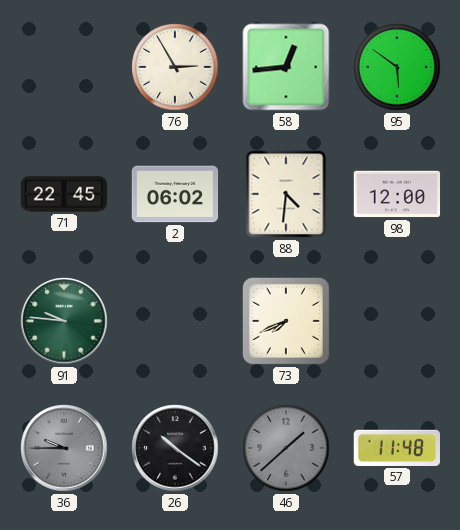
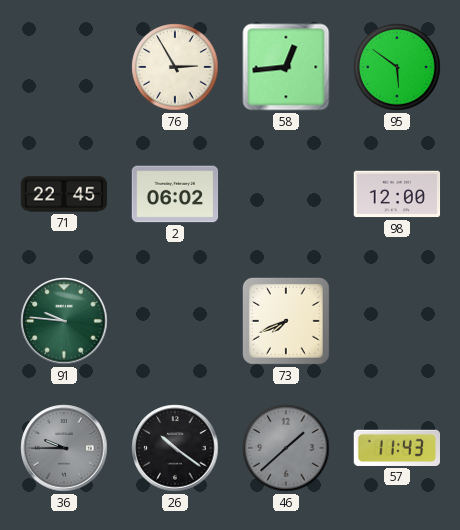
88: 4:31 -> none (286, 194)
57: 11:48 -> 11:43 (396, 448)
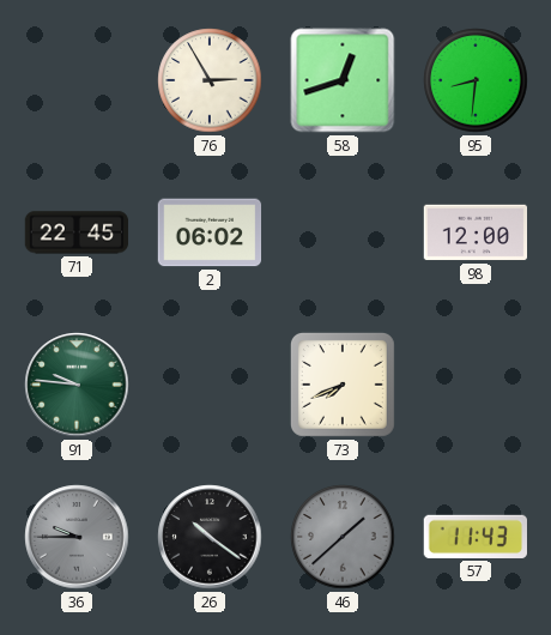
58: 12:44 -> 12:42 (343, 80)
95: 5:51 -> 8:31 (476, 80)
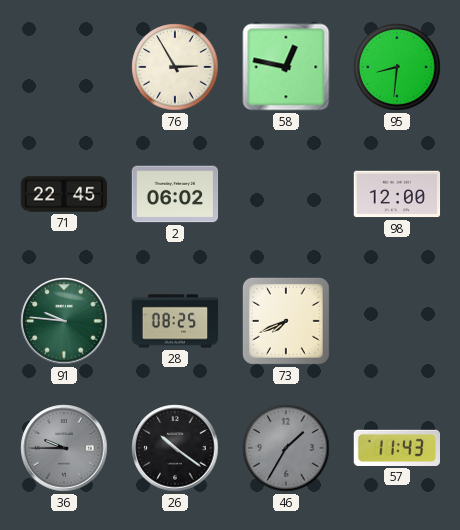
58: 12:42 -> 12:47 (286, 67)
28: none -> 08:25 (175, 321)
46: 1:38 -> 1:35 (286, 448)
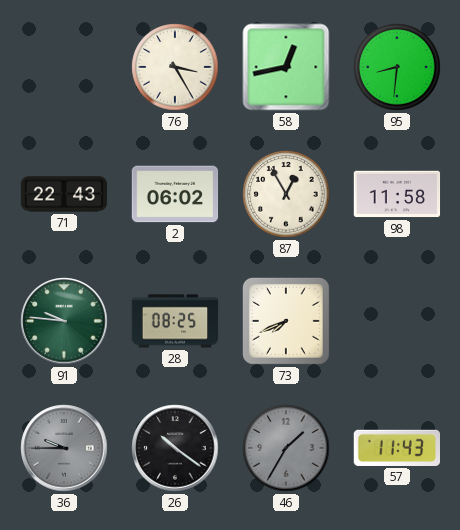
76: 2:55 -> 3:25 (175, 67)
58: 12:47 -> 12:43 (286, 67)
71: 22:45 -> 22:43 (64, 194)
87: none -> 12:55 (286, 194)
98: 12:00 -> 11:58 (397, 194)
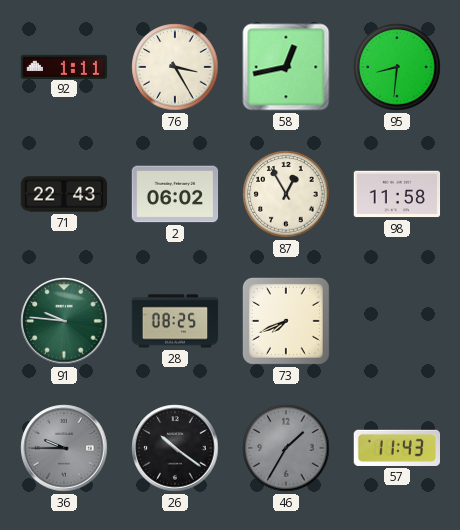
92: none -> 1:11 (64, 66)
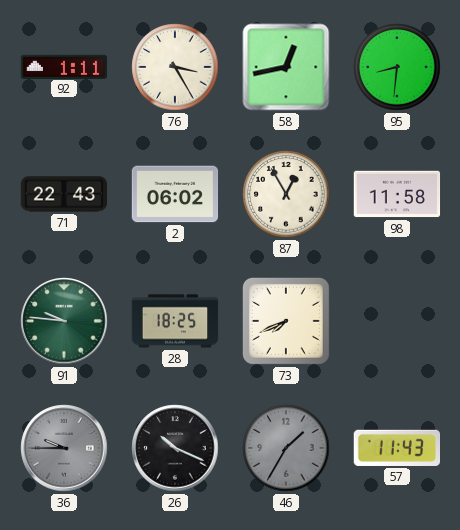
28: 08:25 -> 18:25 (175, 321)
26: 10:21 -> 10:19 (175, 448)
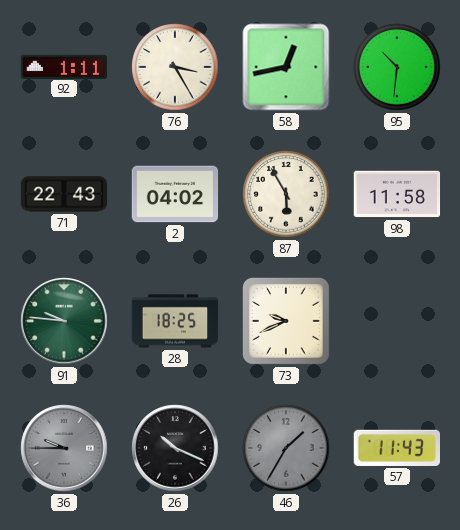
95: 8:31 -> 10:31 (397, 67)
2: 06:02 -> 04:02 (175, 194)
87: 12:55 -> 5:55 (286, 194)
73: 7:41 -> 9:41 (286, 321)
